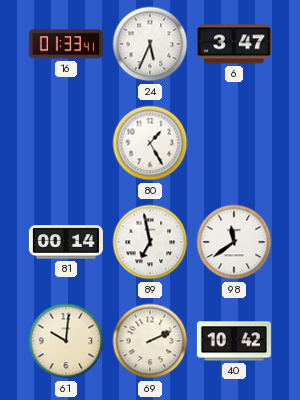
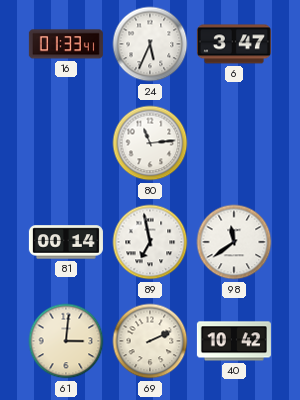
80: 1:25 -> 11:14 (150, 143)
61: 10:01 -> 3:01 (66, 341)
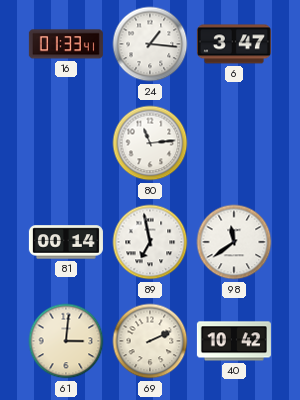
24: 5:34 -> 1:16 (150, 44)
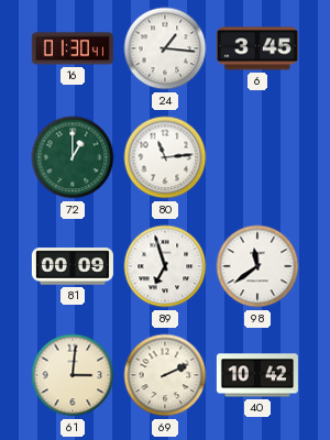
16: 01:33 -> 01:30 (73, 48)
6: 3:47 -> 3:45 (257, 48)
72: none -> 1:00 (73, 157)
81: 00:14 -> 00:09 (73, 266)
89: 6:58 -> 6:57 (165, 266)
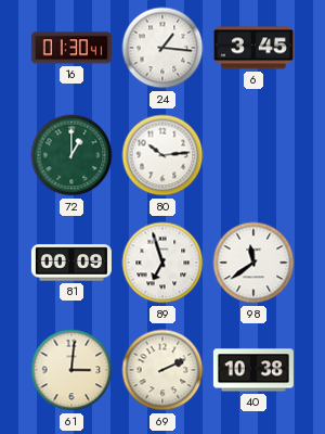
80: 11:14 -> 10:14 (162, 155)
40: 10:42 -> 10:38 (253, 370)
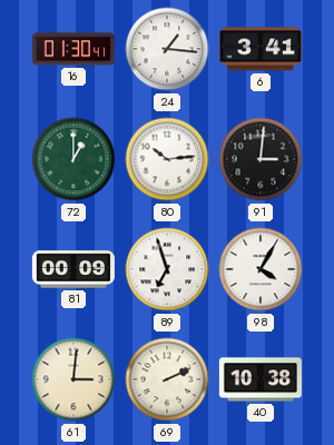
6: 3:45 -> 3:41 (261, 49)
91: none -> 3:01 (261, 159)
98: 11:39 -> 4:05 (261, 269)
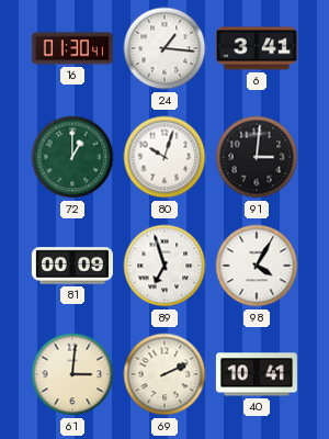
80: 10:14 -> 10:03 (164, 157)
40: 10:38 -> 10:41 (257, 374)
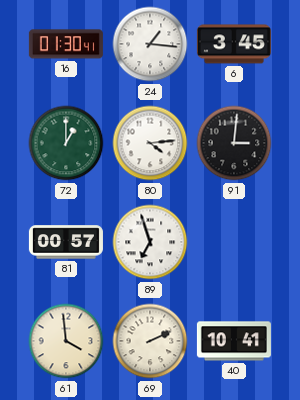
6: 3:41 -> 3:45 (234, 44)
80: 10:03 -> 4:14 (150, 143)
81: 00:09 -> 00:57 (66, 242)
98: 4:05 -> none (257, 266)
61: 3:01 -> 3:59 (66, 341)
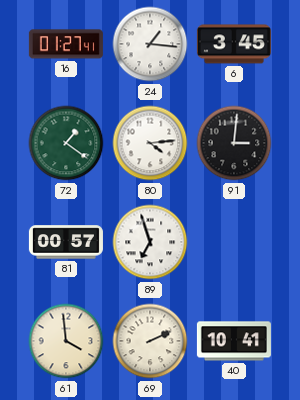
16: 01:30 -> 01:27 (66, 44)
72: 1:00 -> 1:21 (66, 143)
